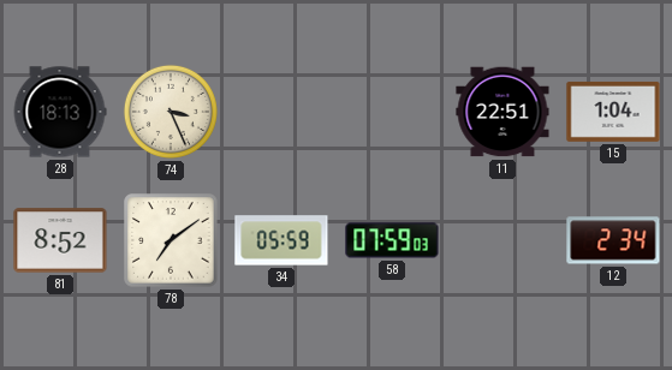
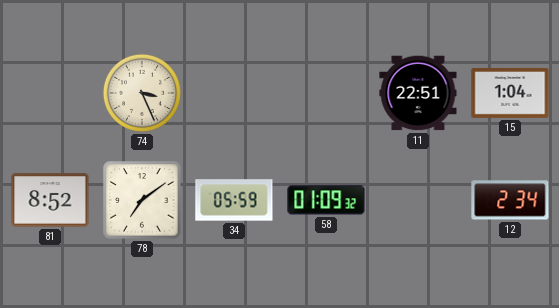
28: 18:13 -> none (60, 112)
58: 07:59 -> 01:09 (326, 200)
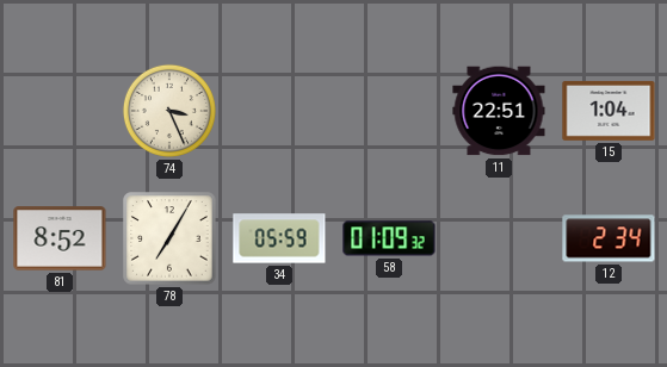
78: 7:09 -> 7:05 (169, 238)
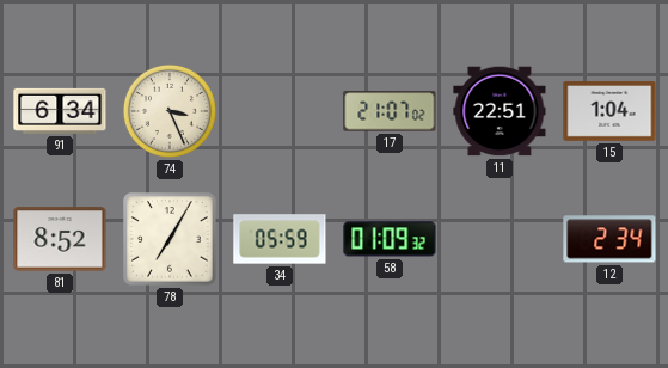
91: none -> 6:34 (60, 111)
17: none -> 21:07 (390, 111)
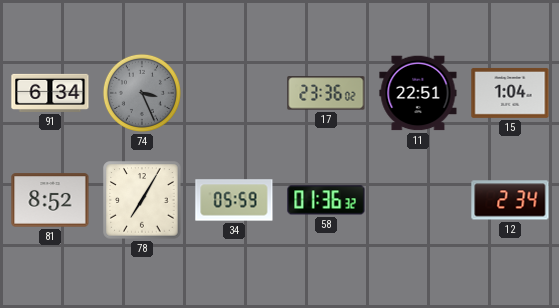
74 dial: cream -> grey (142, 93)
17: 21:07 -> 23:36 (326, 93)
58: 01:09 -> 01:36 (326, 200)
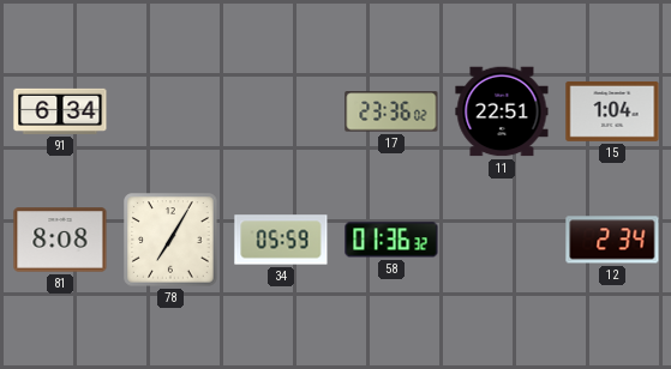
74: 3:26 -> none (142, 93)
81: 8:52 -> 8:08 (60, 240)
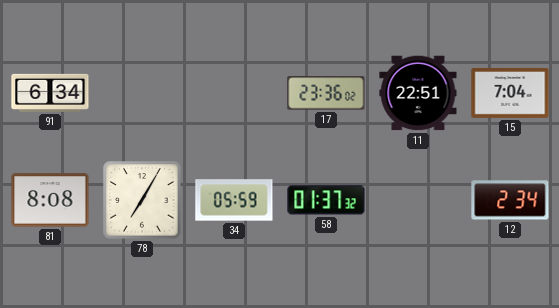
15: 1:04 -> 7:04 (510, 93)
58: 01:36 -> 01:37 (326, 200)
